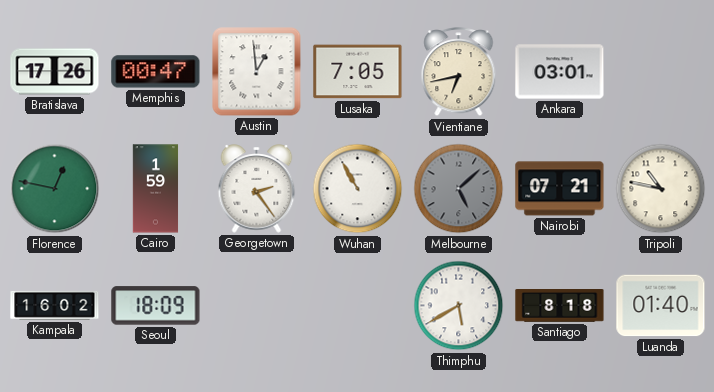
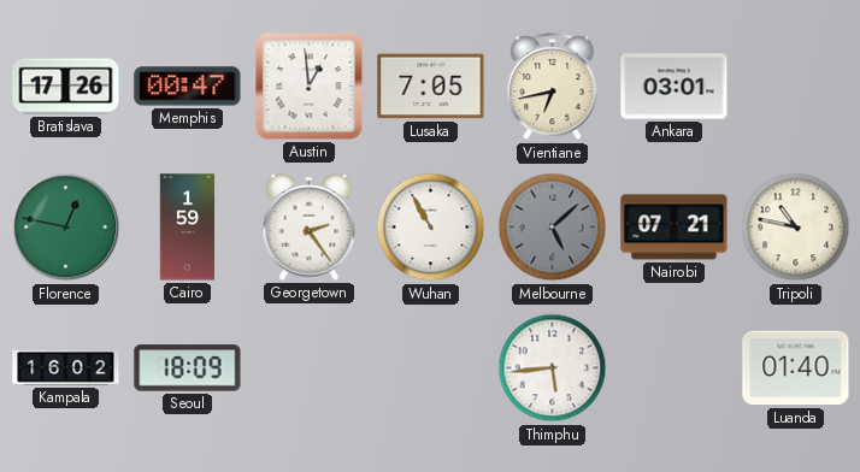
Thimphu: 5:40 -> 5:44 (553, 368)
Santiago: 8:18 -> none (560, 306)
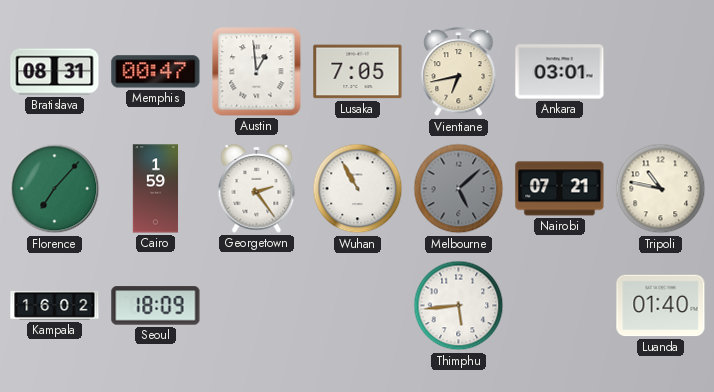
Bratislava: 17:26 -> 08:31 (55, 72)
Florence: 12:47 -> 7:07 (55, 189)
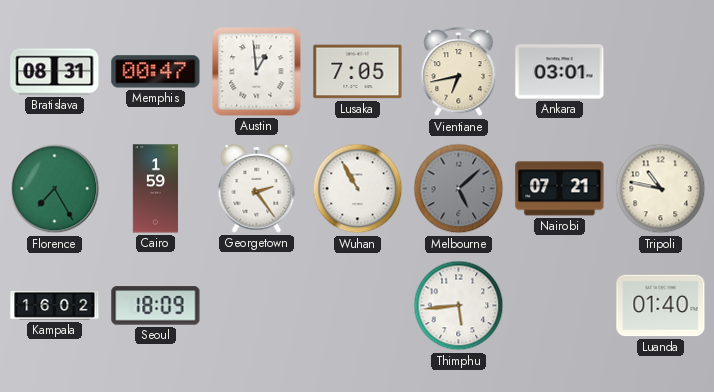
Florence: 7:07 -> 7:25 (55, 189)
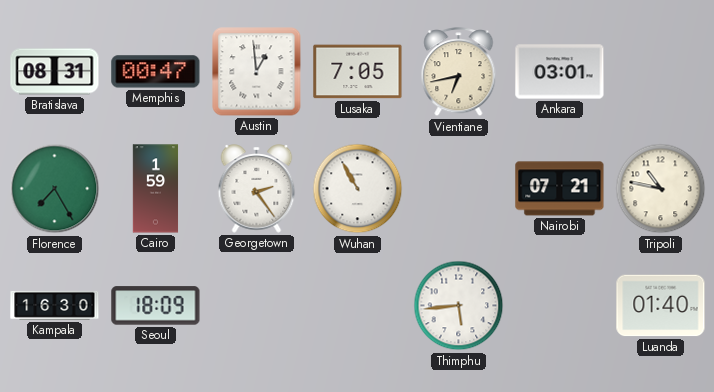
Melbourne: 5:08 -> none (459, 189)
Kampala: 16:02 -> 16:30 (55, 305)
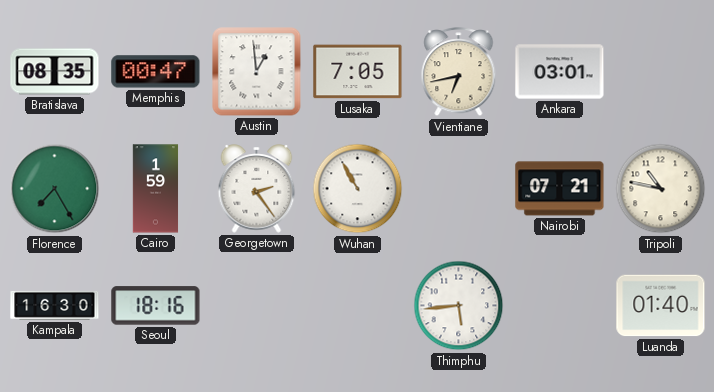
Bratislava: 08:31 -> 08:35 (55, 72)
Seoul: 18:09 -> 18:16 (156, 306)
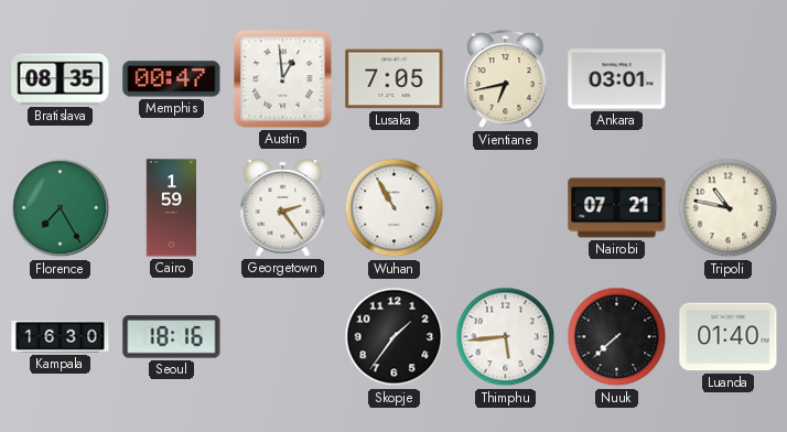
Skopje: none -> 1:36 (395, 337)
Nuuk: none -> 7:38 (617, 337)
